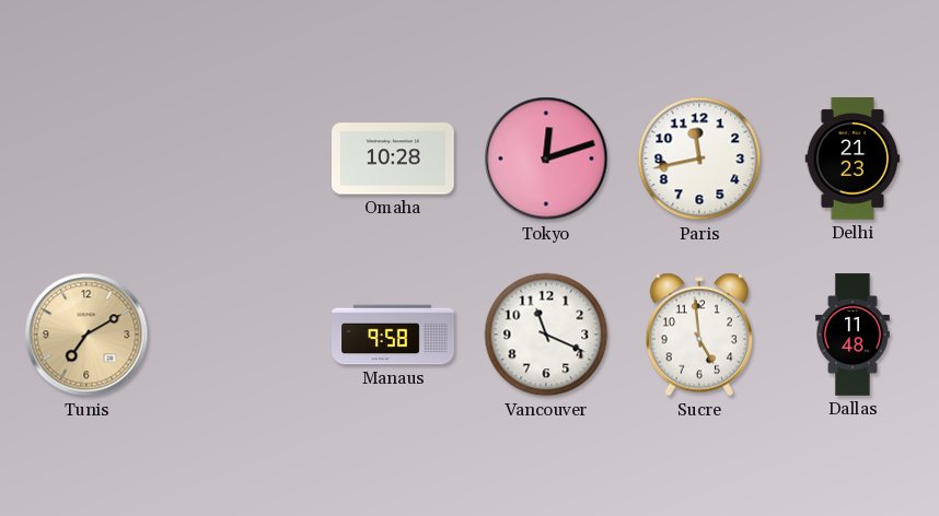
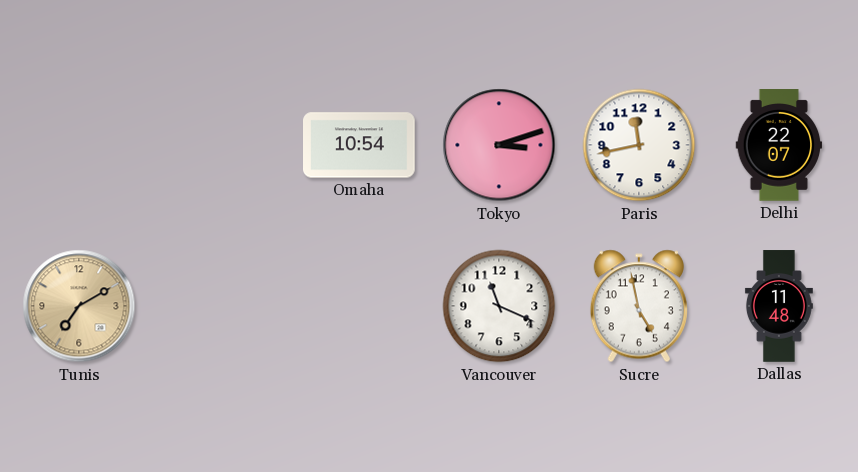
Omaha: 10:28 -> 10:54 (360, 145)
Tokyo: 12:12 -> 3:12 (499, 145)
Delhi: 21:23 -> 22:07 (779, 146)
Manaus: 9:58 -> none (393, 335)
Sucre: 4:59 -> 4:58 (639, 306)
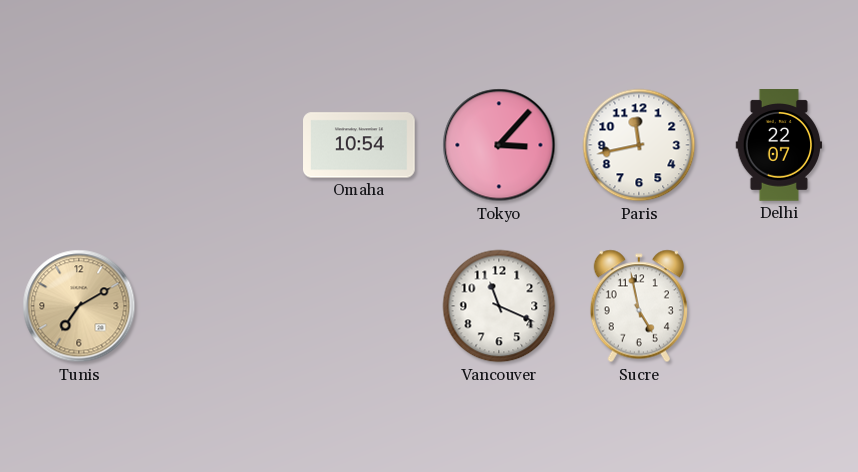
Tokyo: 3:12 -> 3:07 (499, 145)
Dallas: 11:48 -> none (779, 306)
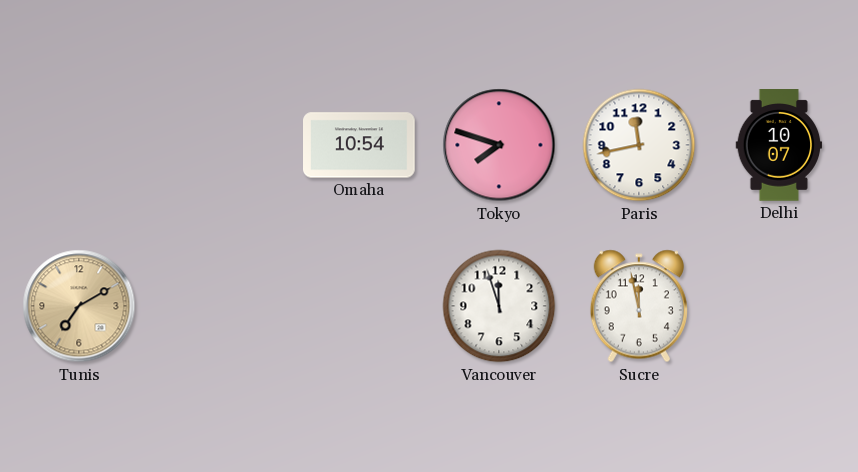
Tokyo: 3:07 -> 7:48 (499, 145)
Delhi: 22:07 -> 10:07 (779, 146)
Vancouver: 11:19 -> 11:57 (499, 306)
Sucre: 4:58 -> 11:58 (639, 306)
